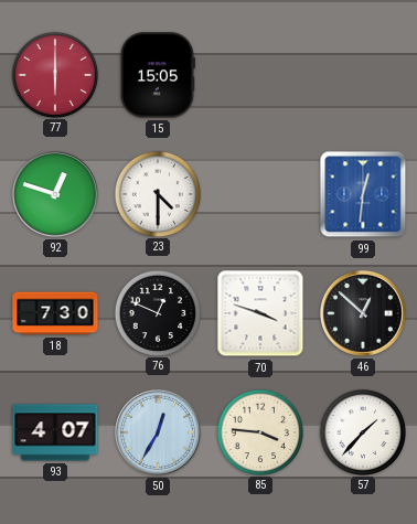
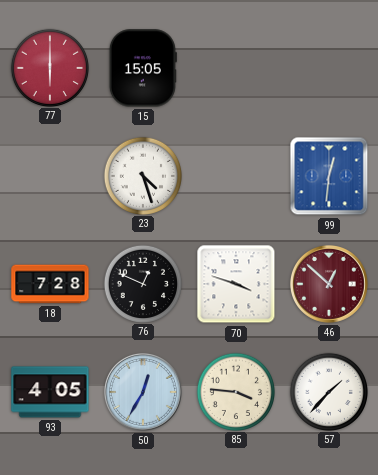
92: 12:48 -> none (55, 194)
23: 4:30 -> 4:27 (142, 175)
18: 7:30 -> 7:28 (50, 284)
46 dial: black -> burgundy (329, 284)
93: 4:07 -> 4:05 (50, 392)
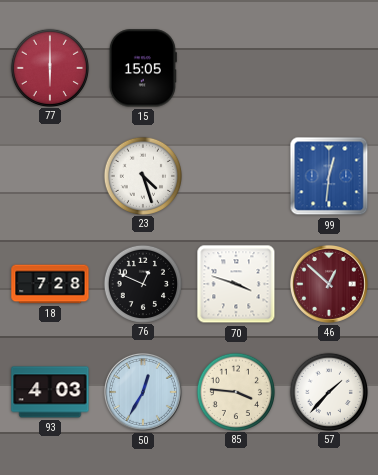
93: 4:05 -> 4:03 (50, 392)
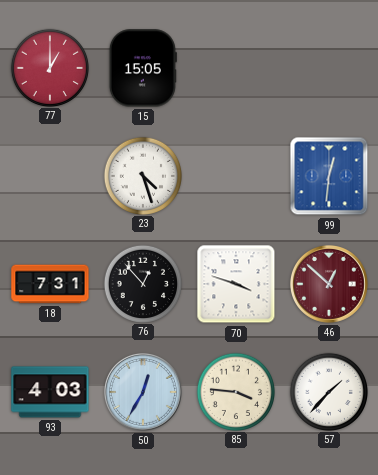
77: 6:00 -> 1:00 (49, 67)
18: 7:28 -> 7:31 (50, 284)
76: 12:49 -> 12:53 (142, 283)
